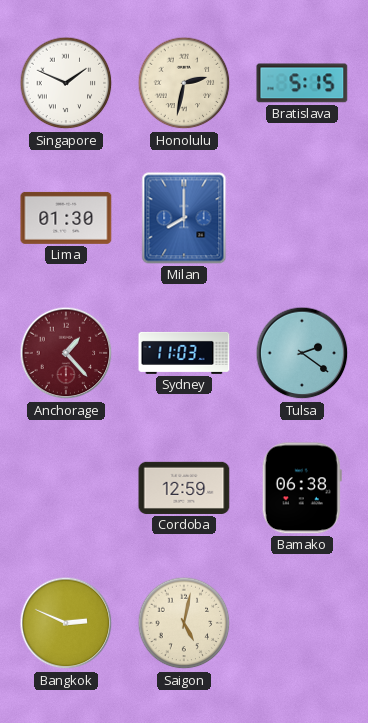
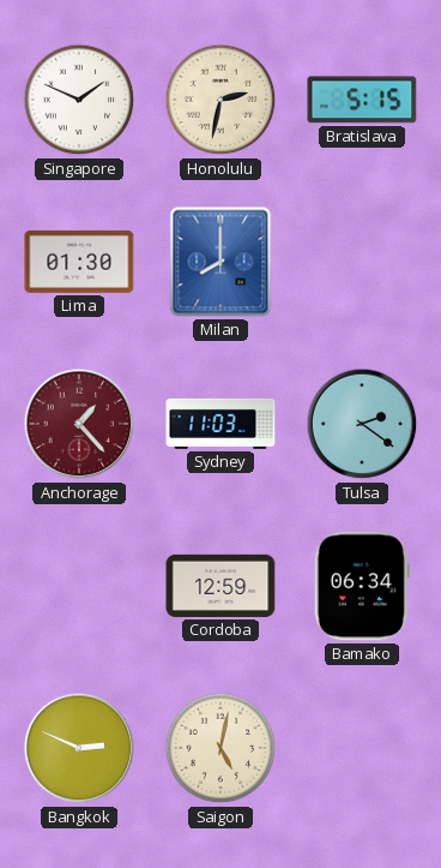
Bamako: 06:38 -> 06:34 (362, 586)
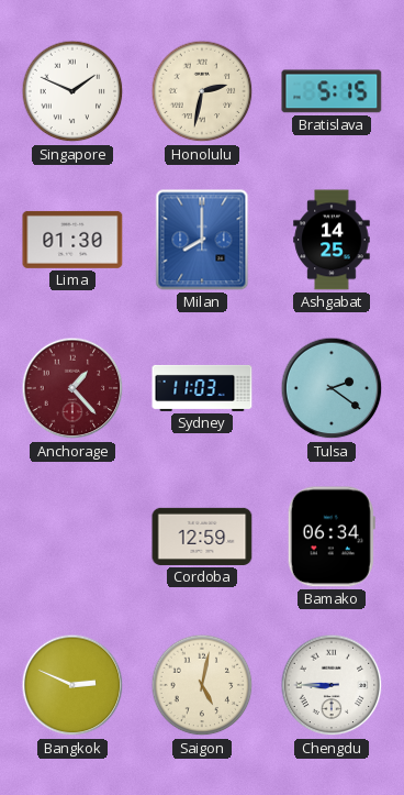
Ashgabat: none -> 14:25 (332, 240)
Chengdu: none -> 8:45 (332, 685)
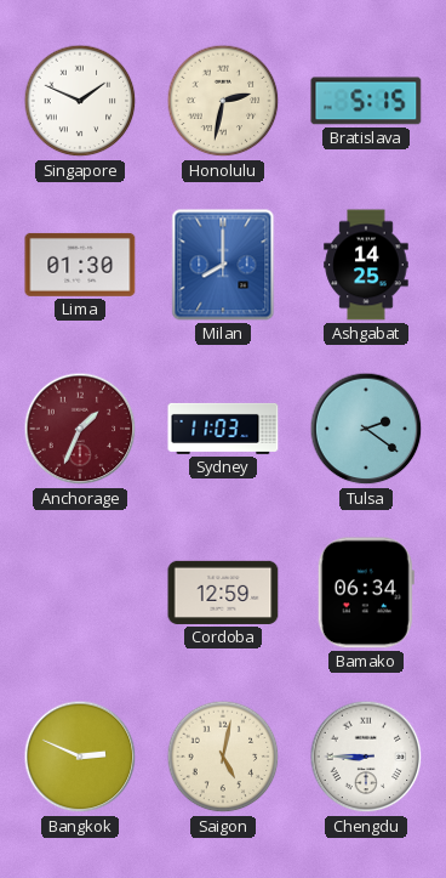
Anchorage: 1:23 -> 1:34 (80, 429)
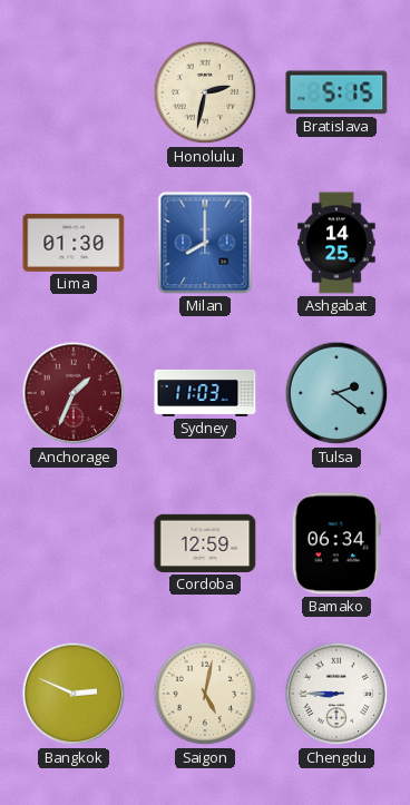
Singapore: 1:49 -> none (80, 101)
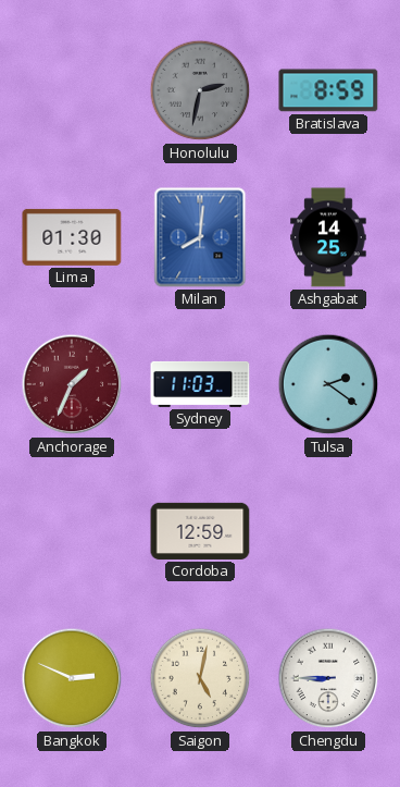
Honolulu dial: cream -> grey (200, 90)
Bratislava: 5:15 -> 8:59 (328, 90)
Milan: 8:00 -> 8:01 (200, 237)
Bamako: 06:34 -> none (336, 543)
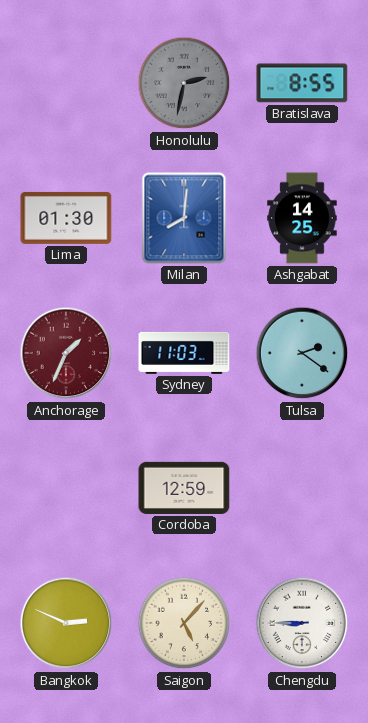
Bratislava: 8:59 -> 8:55 (302, 83)
Saigon: 5:02 -> 5:07 (184, 623)
